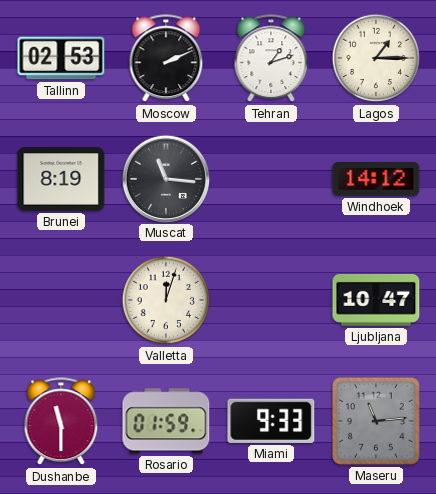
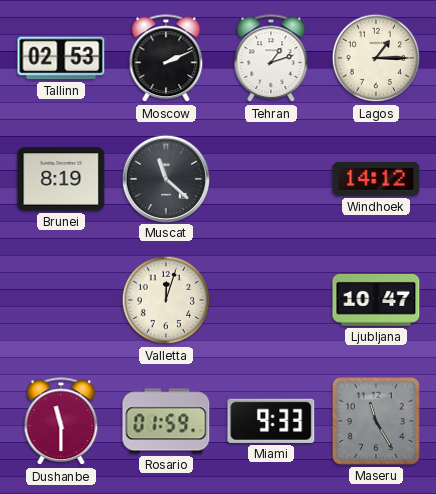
Muscat: 11:16 -> 11:22 (165, 178)
Maseru: 11:14 -> 11:25 (376, 421)
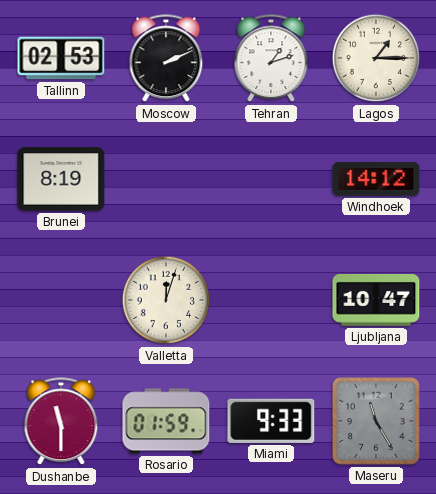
Muscat: 11:22 -> none (165, 178)
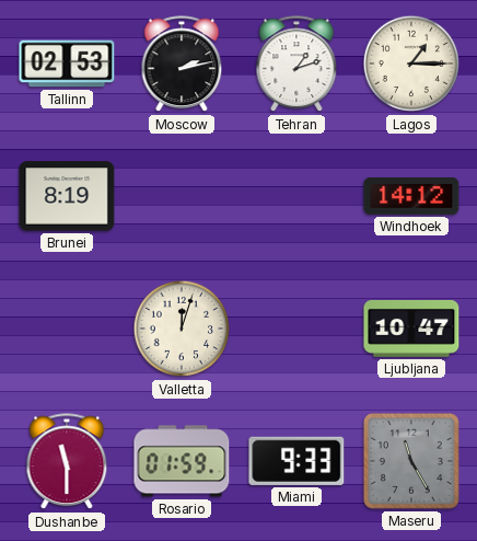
Moscow: 2:11 -> 2:13 (182, 65)
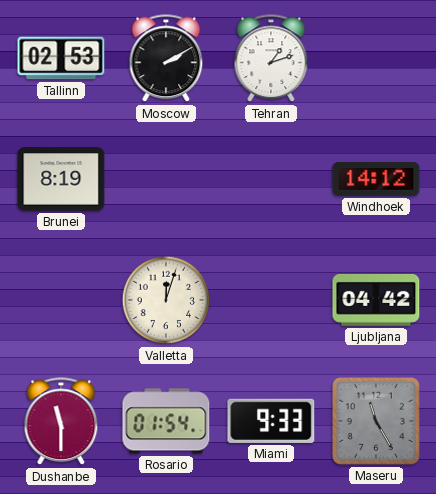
Moscow: 2:13 -> 2:10 (166, 59)
Lagos: 1:15 -> none (411, 64)
Ljubljana: 10:47 -> 04:42 (376, 300)
Rosario: 01:59 -> 01:54 (166, 421)
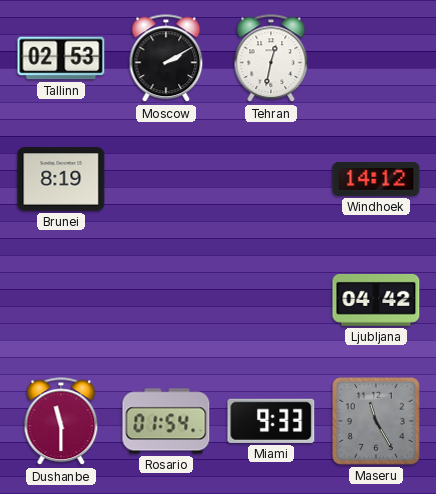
Tehran: 1:12 -> 12:32 (271, 59)
Valletta: 12:03 -> none (166, 300)
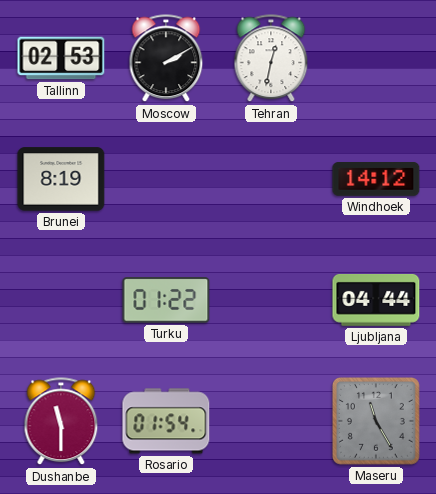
Turku: none -> 01:22 (166, 300)
Ljubljana: 04:42 -> 04:44 (376, 300)
Miami: 9:33 -> none (271, 421)
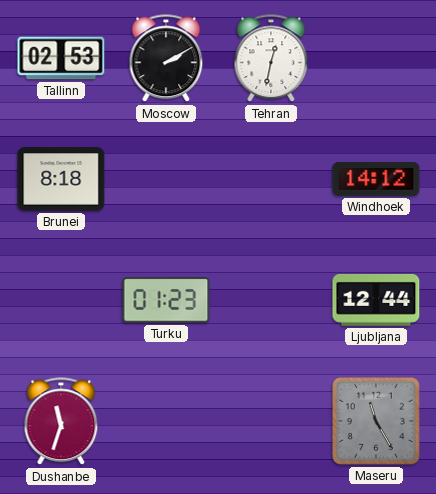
Brunei: 8:19 -> 8:18 (61, 179)
Turku: 01:22 -> 01:23 (166, 300)
Ljubljana: 04:44 -> 12:44 (376, 300)
Dushanbe: 11:30 -> 11:33 (61, 422)
Rosario: 01:54 -> none (166, 421)
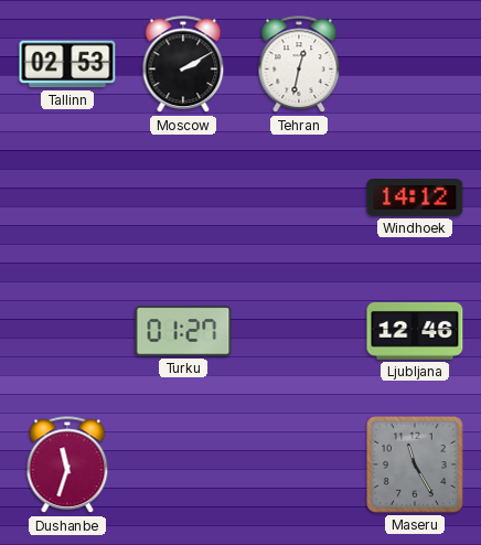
Brunei: 8:18 -> none (61, 179)
Turku: 01:23 -> 01:27 (183, 331)
Ljubljana: 12:44 -> 12:46 (415, 331)
